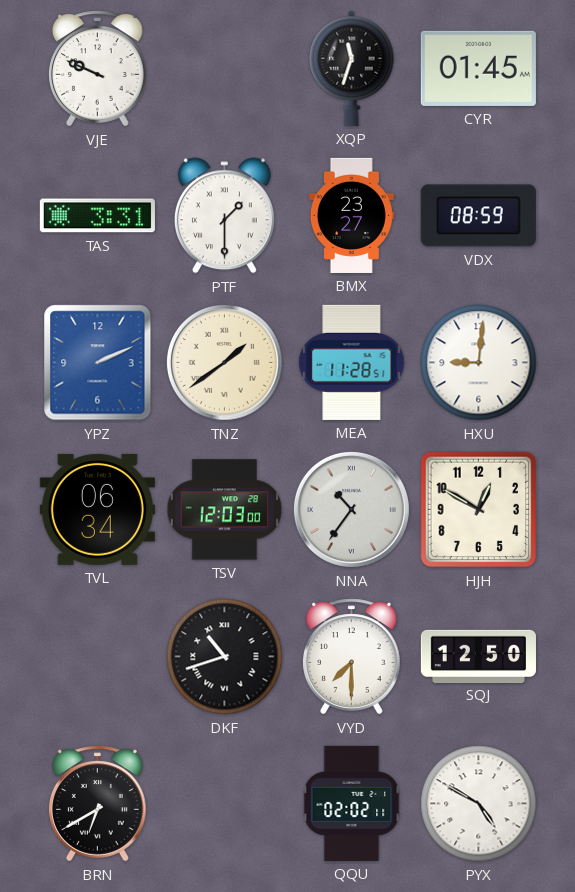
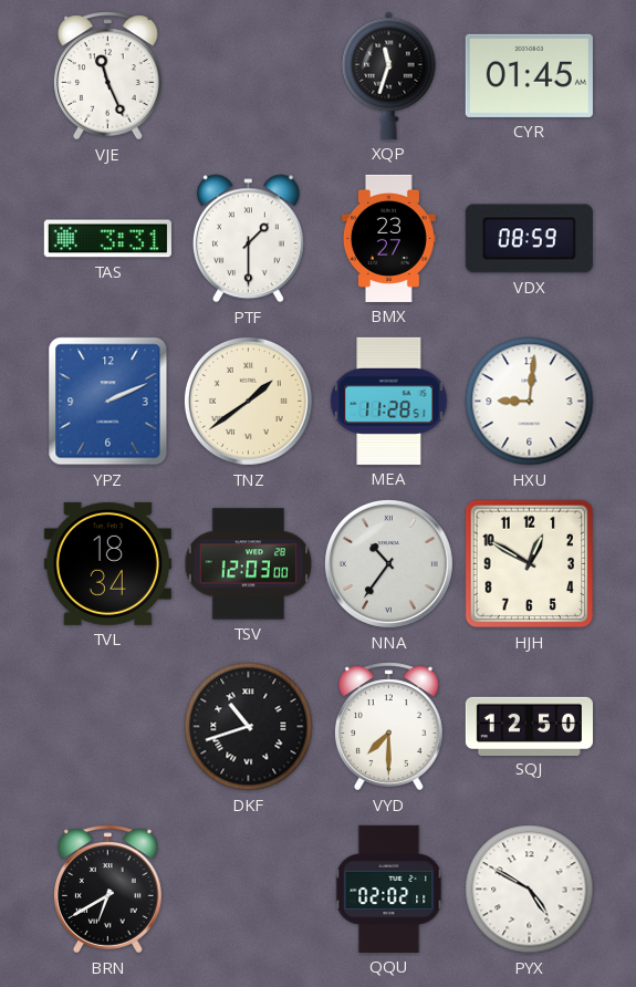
VJE: 9:49 -> 11:26 (108, 76)
TVL: 06:34 -> 18:34 (107, 563)
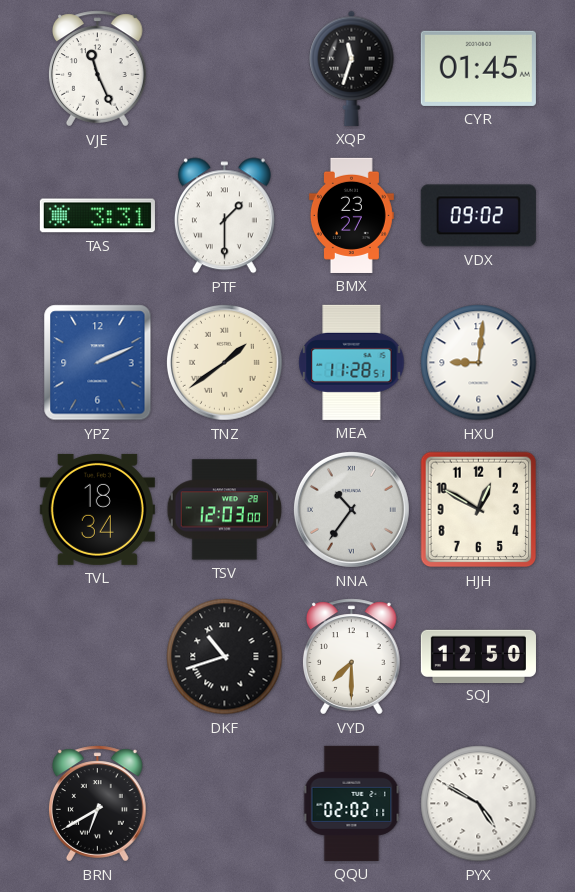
VDX: 08:59 -> 09:02 (478, 216)
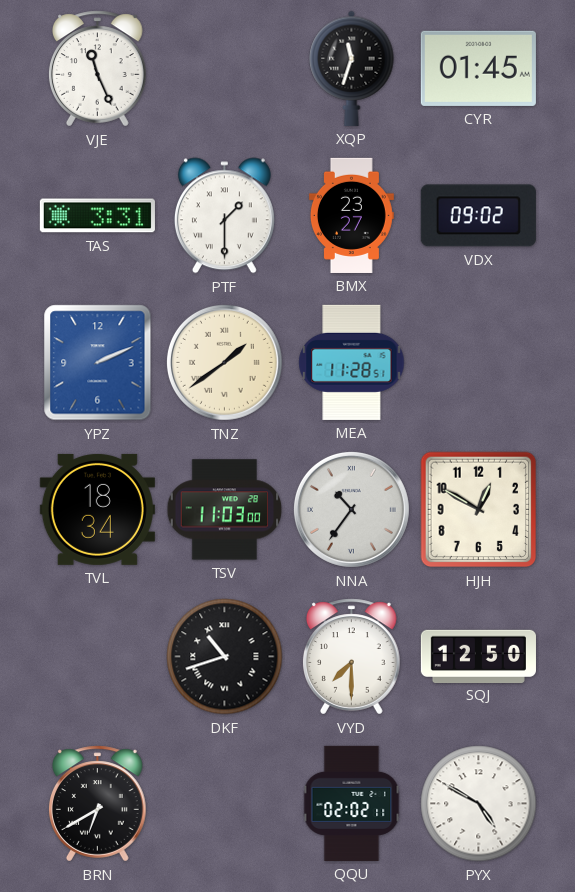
HXU: 9:01 -> none (479, 363)
TSV: 12:03 -> 11:03 (225, 510)
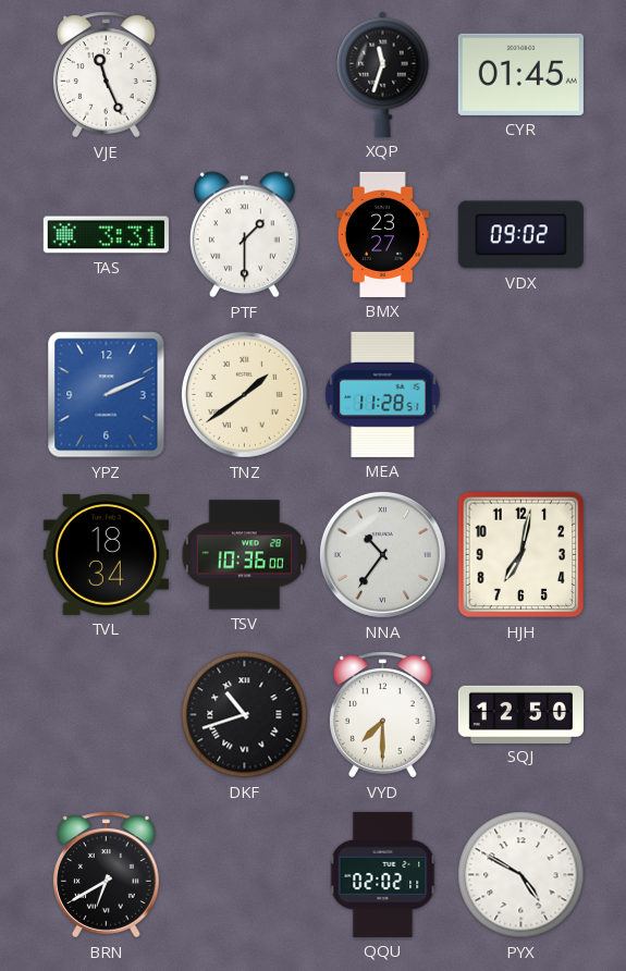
TSV: 11:03 -> 10:36 (245, 555)
HJH: 12:50 -> 7:02 (521, 555)
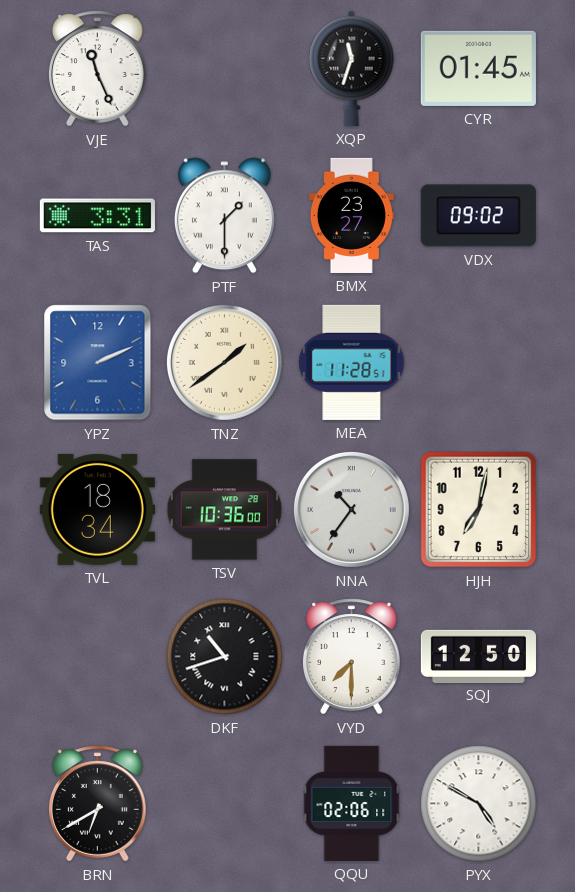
QQU: 02:02 -> 02:06 (352, 803)
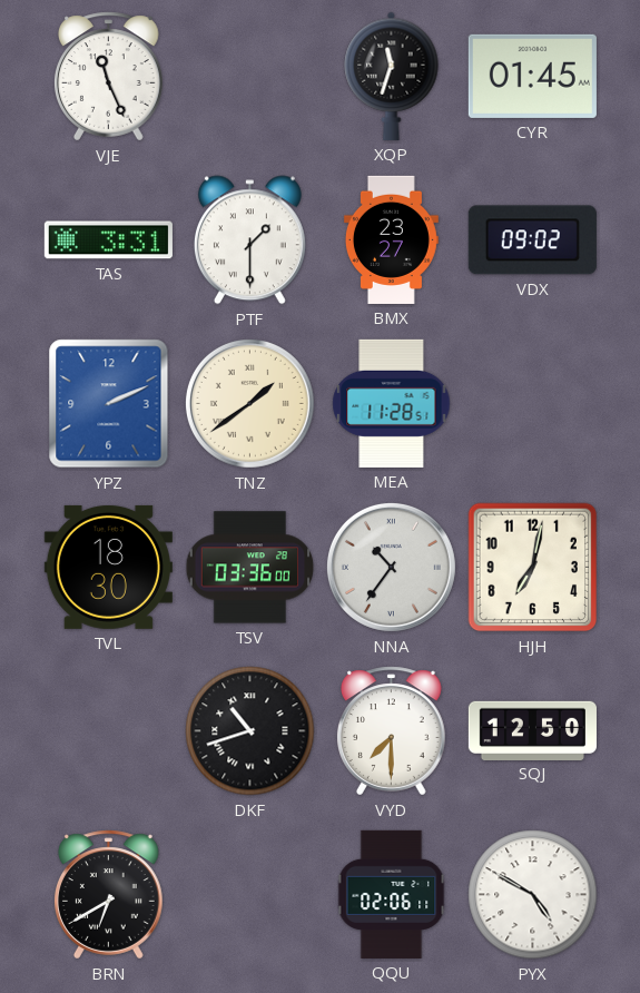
TVL: 18:34 -> 18:30 (108, 567)
TSV: 10:36 -> 03:36 (250, 568)
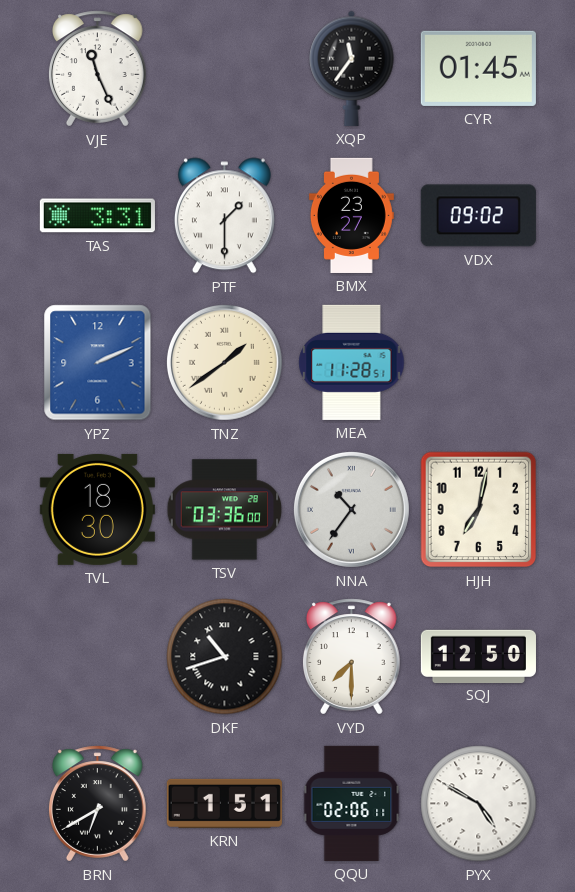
XQP: 11:33 -> 11:36 (352, 68)
KRN: none -> 1:51 (224, 803)
